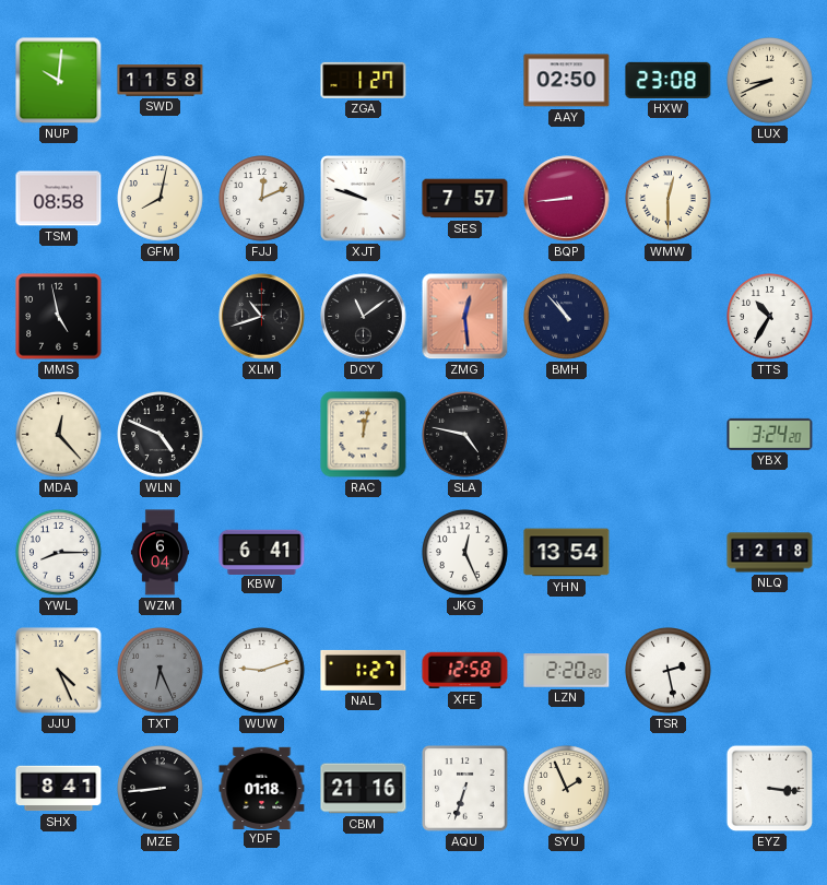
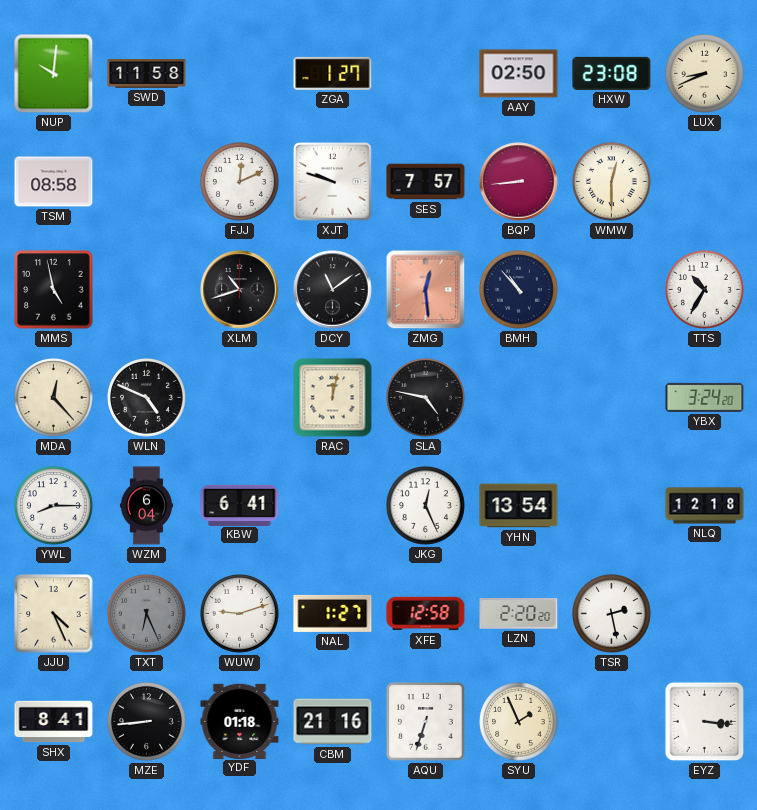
GFM: 8:02 -> none (161, 199)
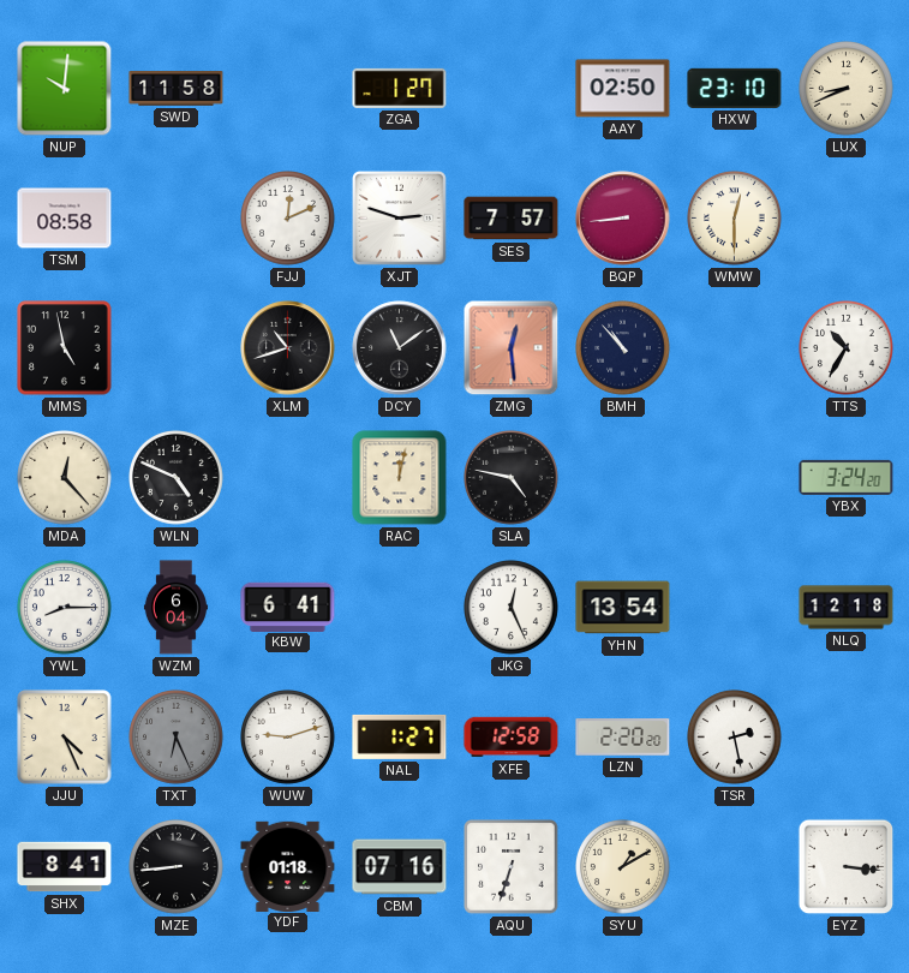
HXW: 23:08 -> 23:10 (735, 88)
XJT: 9:48 -> 2:48 (400, 219)
CBM: 21:16 -> 07:16 (400, 867)
SYU: 1:56 -> 1:10 (623, 867)
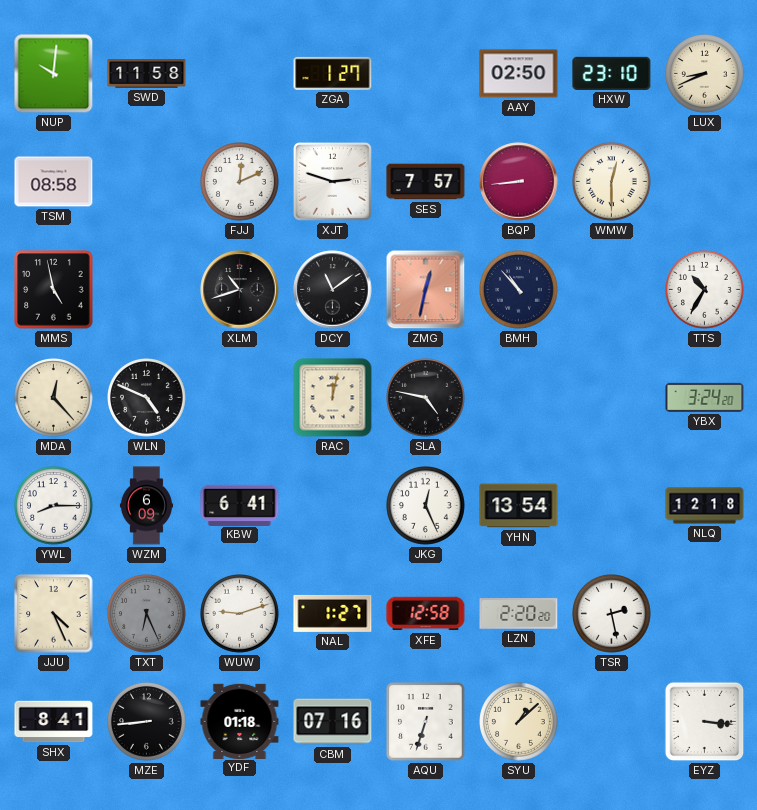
ZMG: 12:29 -> 12:32 (426, 290)
WZM: 6:04 -> 6:09 (146, 506)
SYU: 1:10 -> 1:08 (519, 722)
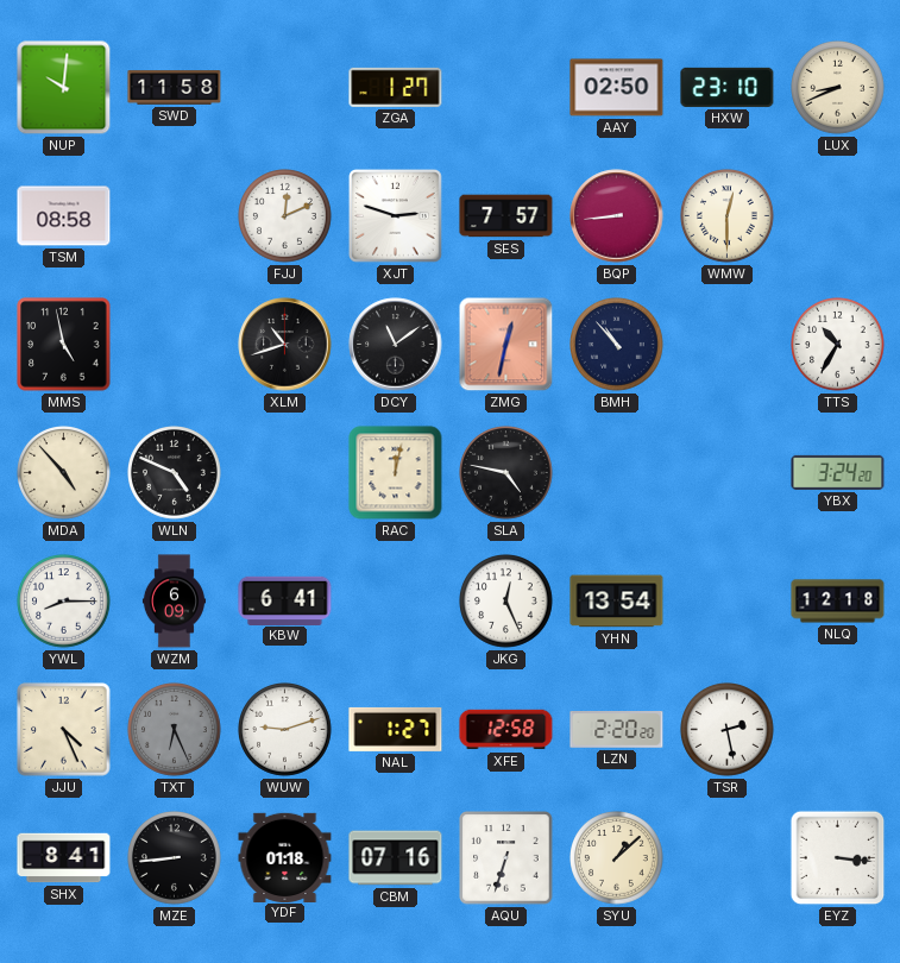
MDA: 12:23 -> 4:53 (64, 473)
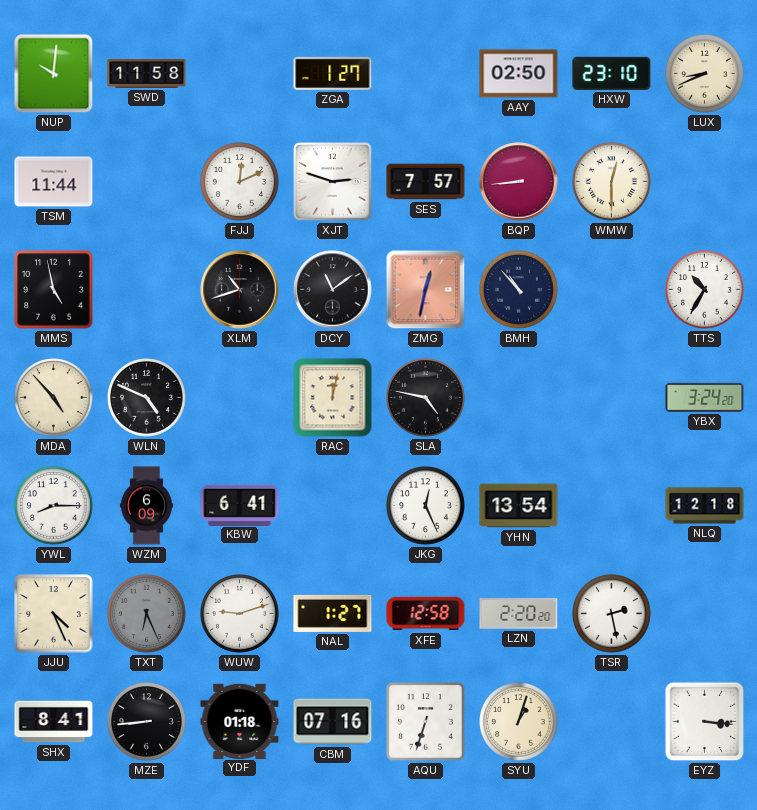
TSM: 08:58 -> 11:44 (54, 182)
SYU: 1:08 -> 1:03 (519, 722)
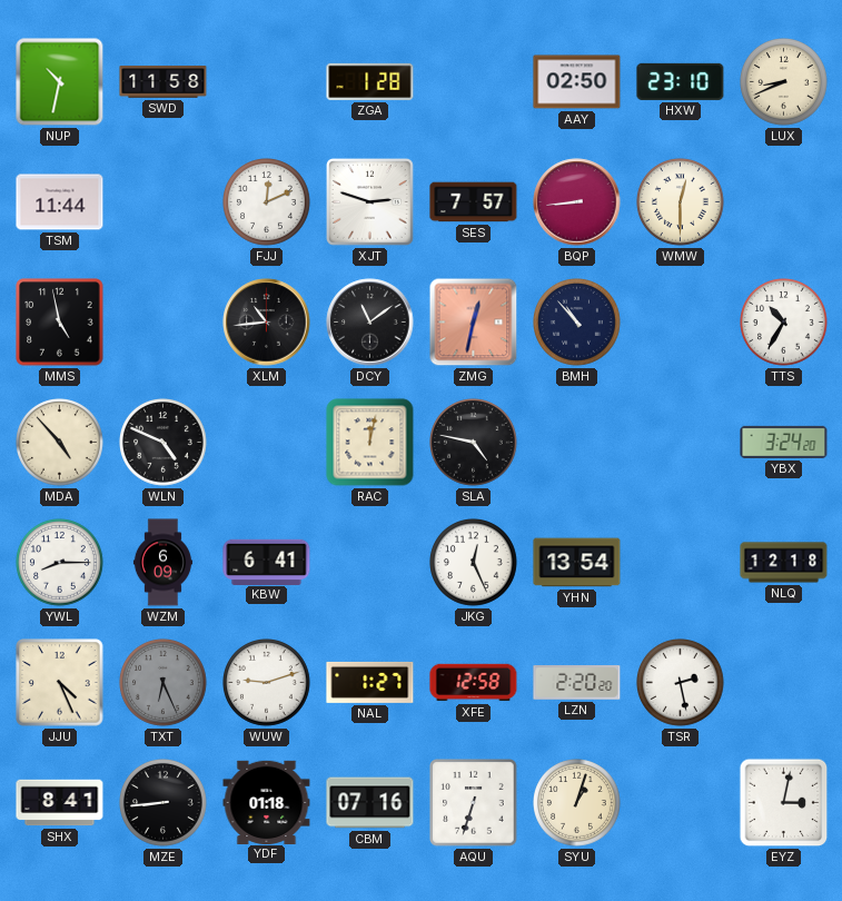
NUP: 10:01 -> 10:32 (60, 82)
ZGA: 1:27 -> 1:28 (370, 81)
XLM: 10:42 -> 10:44 (267, 323)
EYZ: 3:16 -> 3:02 (784, 803)
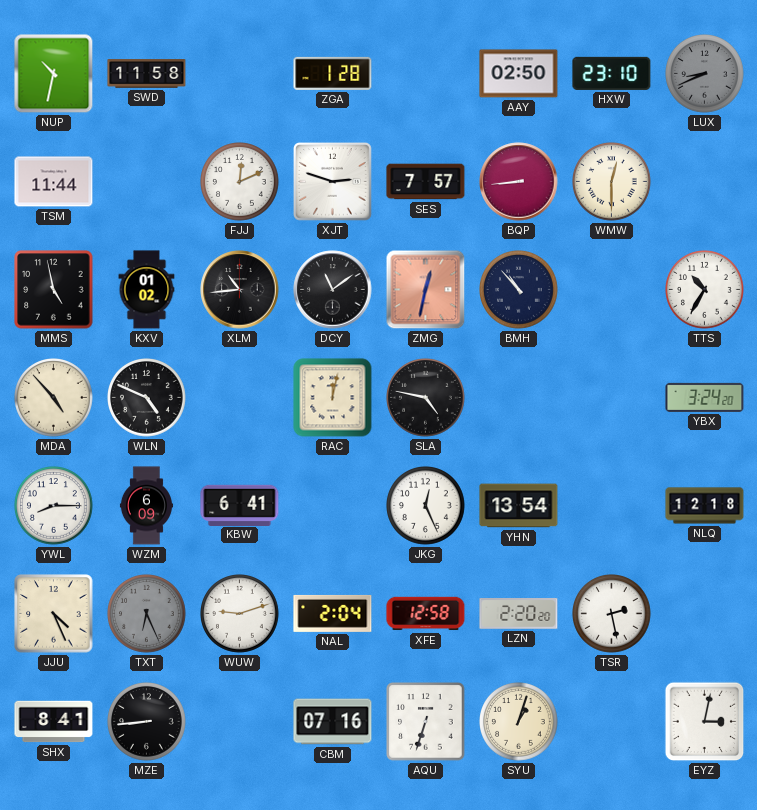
LUX dial: cream -> grey (705, 74)
KXV: none -> 01:02 (147, 290)
NAL: 1:27 -> 2:04 (333, 613)
YDF: 01:18 -> none (267, 802)
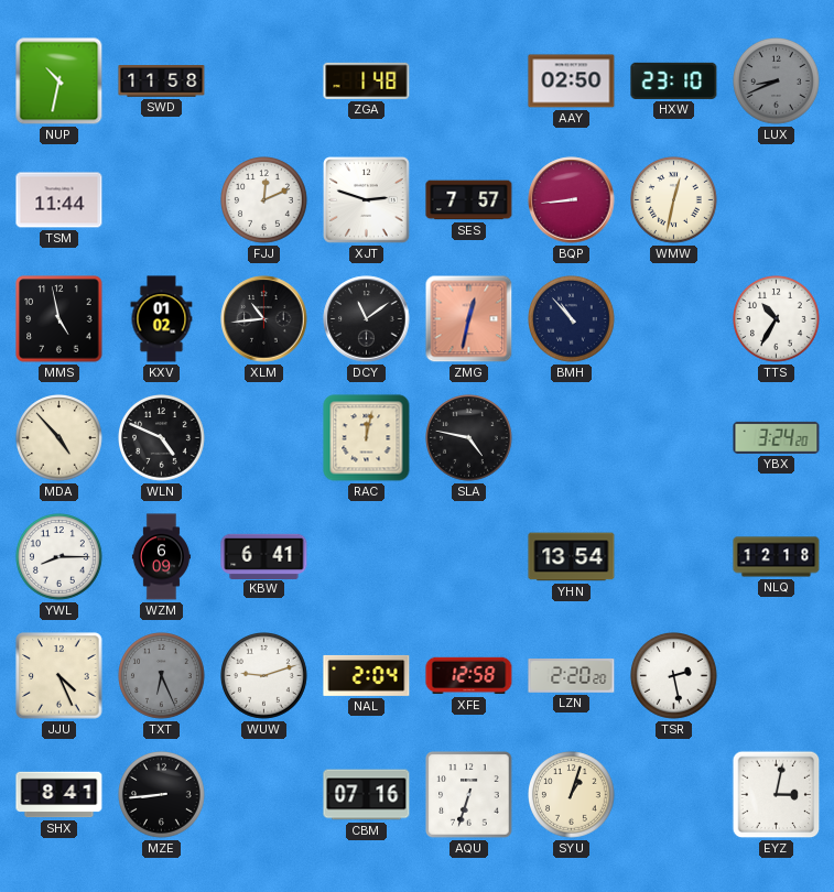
ZGA: 1:28 -> 1:48 (367, 80)
WMW: 12:30 -> 12:32 (674, 200)
JKG: 12:26 -> none (426, 506)
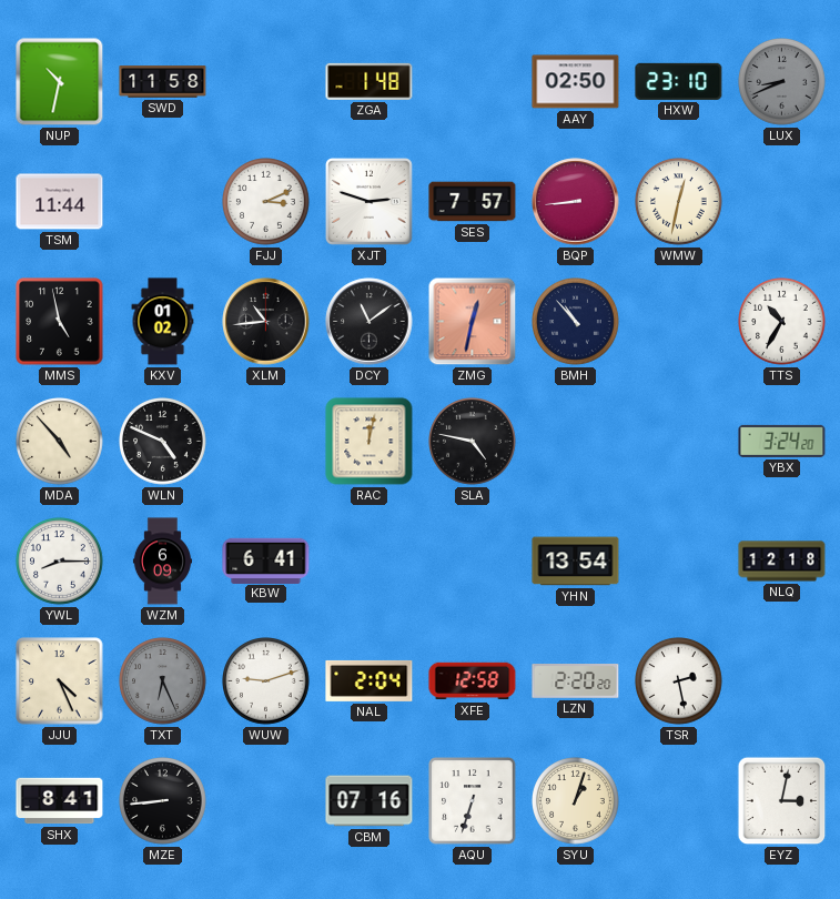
FJJ: 12:11 -> 3:11 (266, 202)
